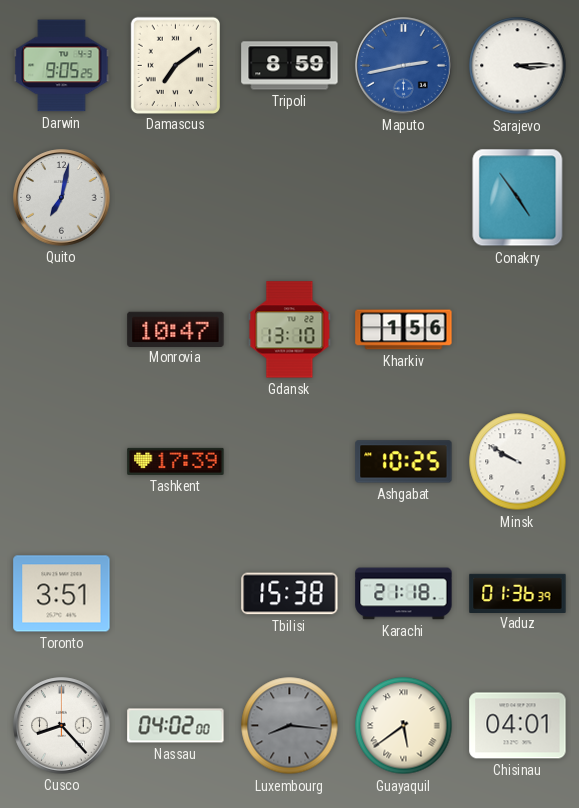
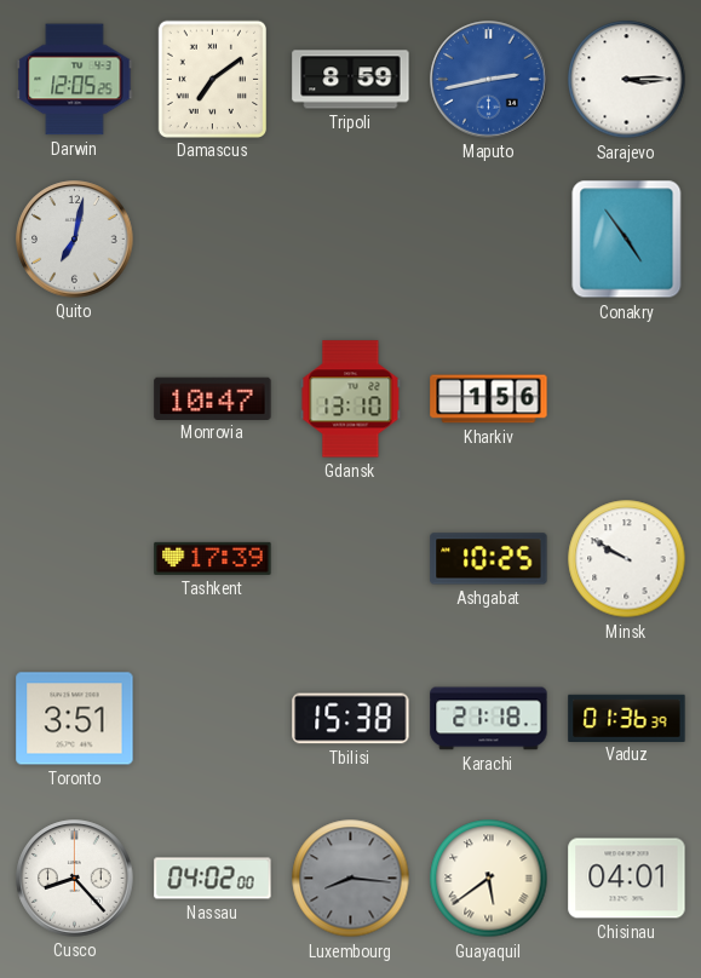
Darwin: 9:05 -> 12:05 (75, 80)
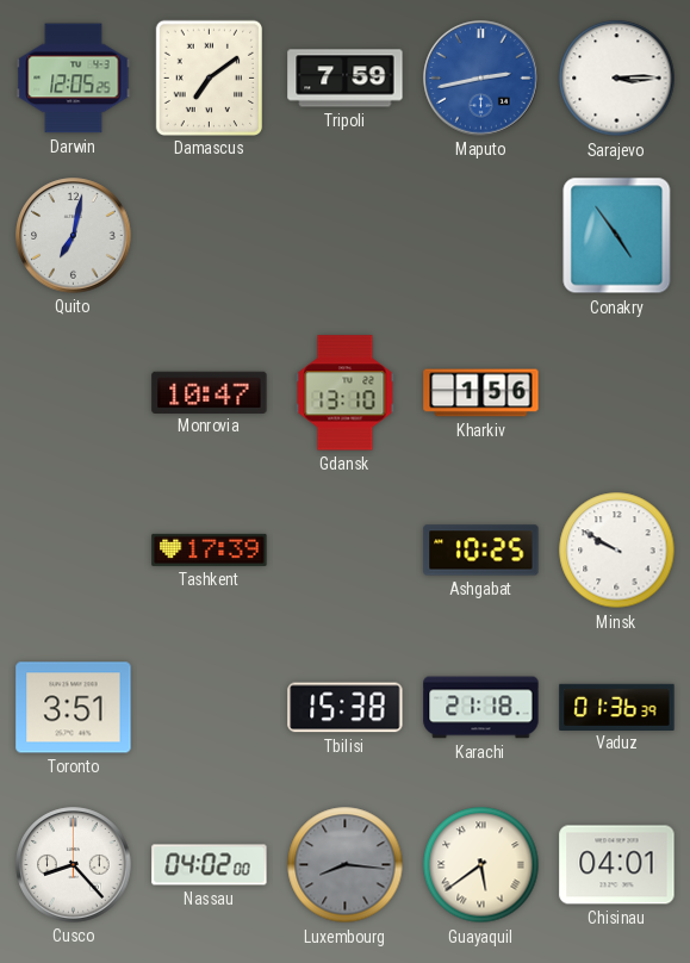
Tripoli: 8:59 -> 7:59 (346, 79)
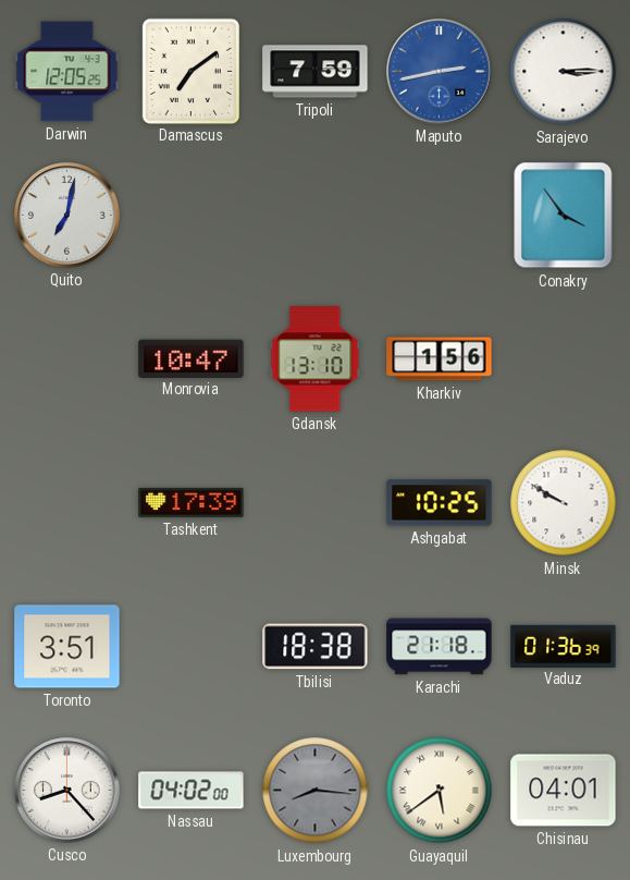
Conakry: 4:54 -> 3:54 (564, 216)
Tbilisi: 15:38 -> 18:38 (316, 647)
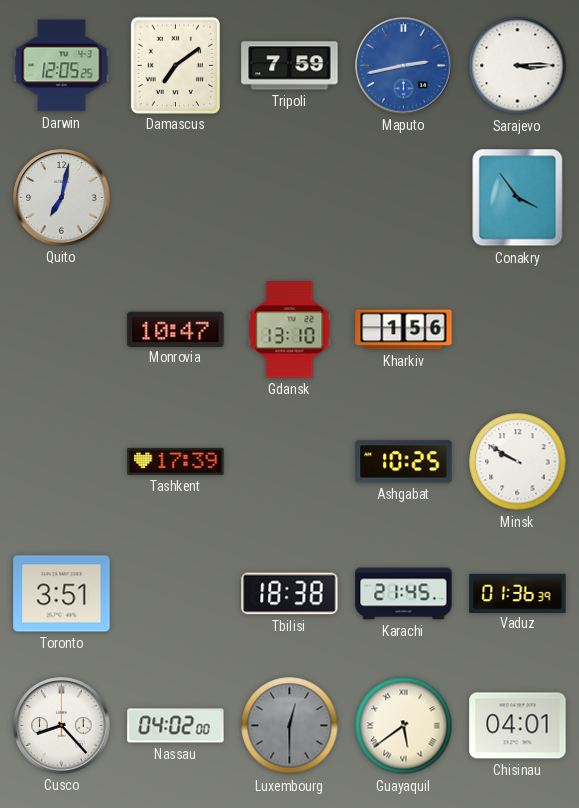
Karachi: 21:18 -> 21:45 (404, 594)
Luxembourg: 8:16 -> 12:30 (290, 726)
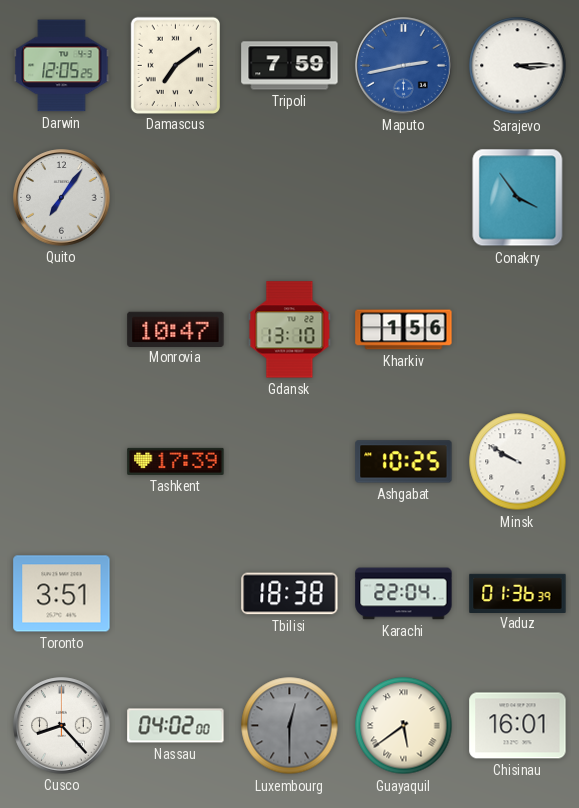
Quito: 7:02 -> 7:06 (62, 198)
Karachi: 21:45 -> 22:04 (404, 594)
Chisinau: 04:01 -> 16:01 (518, 726)
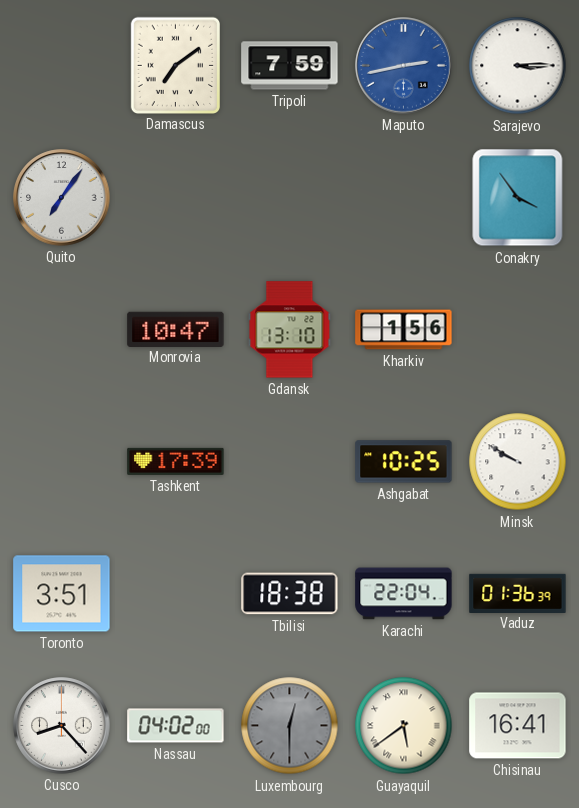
Darwin: 12:05 -> none (62, 66)
Chisinau: 16:01 -> 16:41 (518, 726)
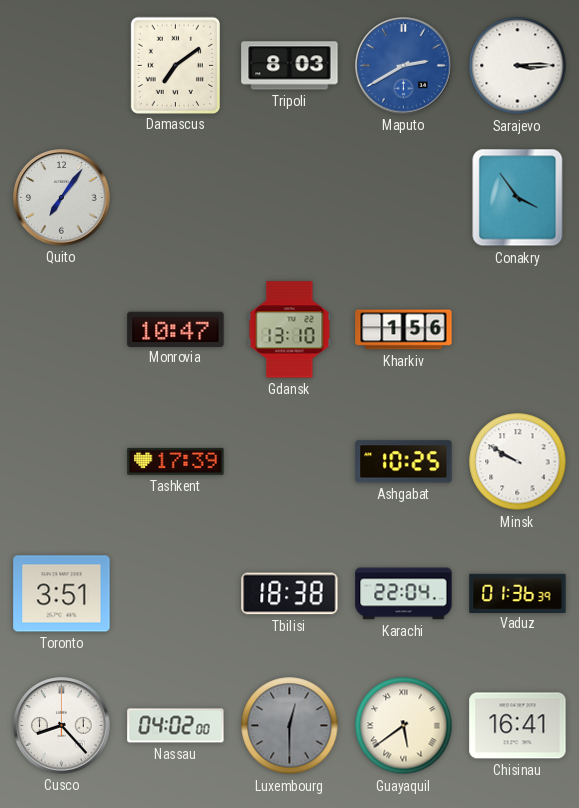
Tripoli: 7:59 -> 8:03 (290, 66)
Maputo: 2:43 -> 2:40 (404, 66)
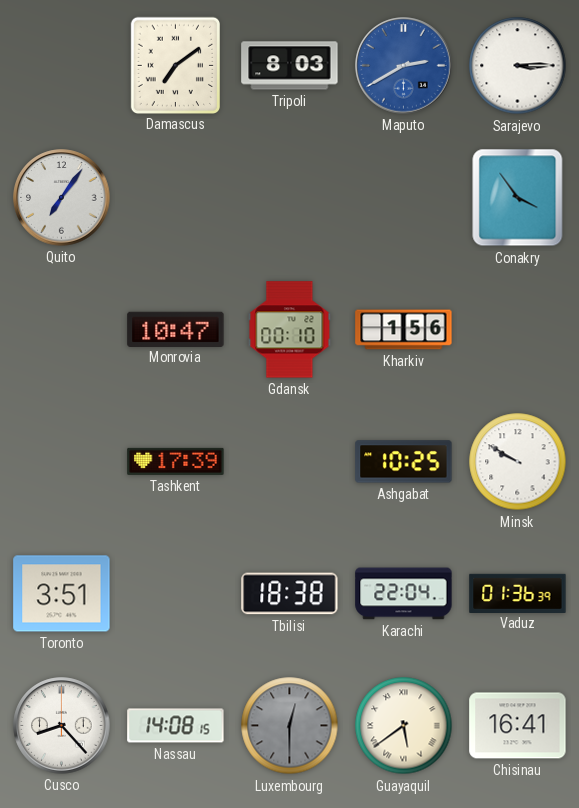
Gdansk: 13:10 -> 00:10 (290, 330)
Nassau: 04:02 -> 14:08 (176, 726)
